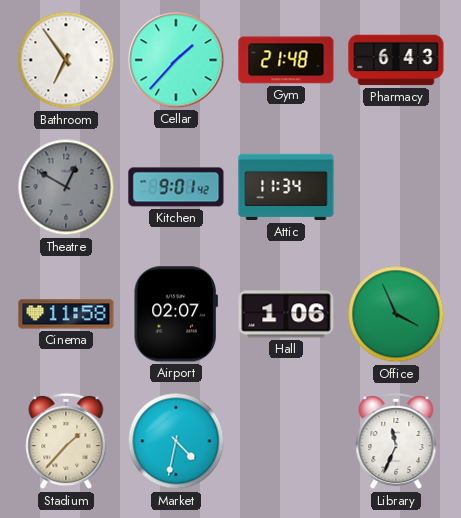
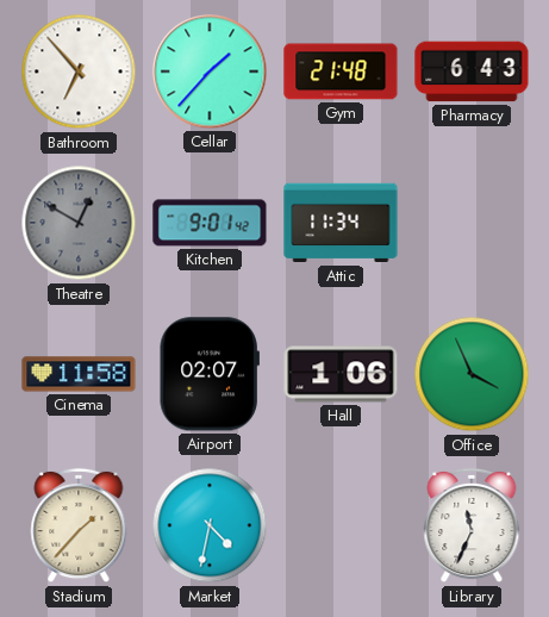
Bathroom: 6:54 -> 6:53 (79, 71)
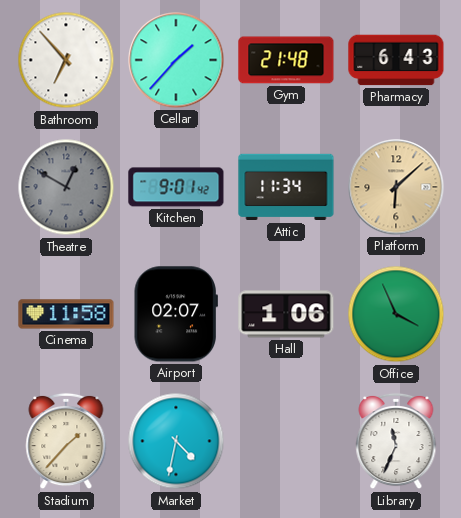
Platform: none -> 6:08 (396, 187)
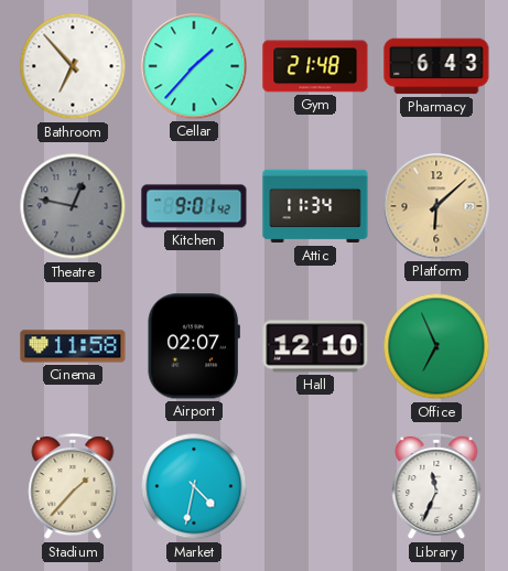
Theatre: 12:50 -> 12:47 (73, 206)
Hall: 1:06 -> 12:10 (315, 346)
Office: 3:56 -> 6:56 (436, 346)
